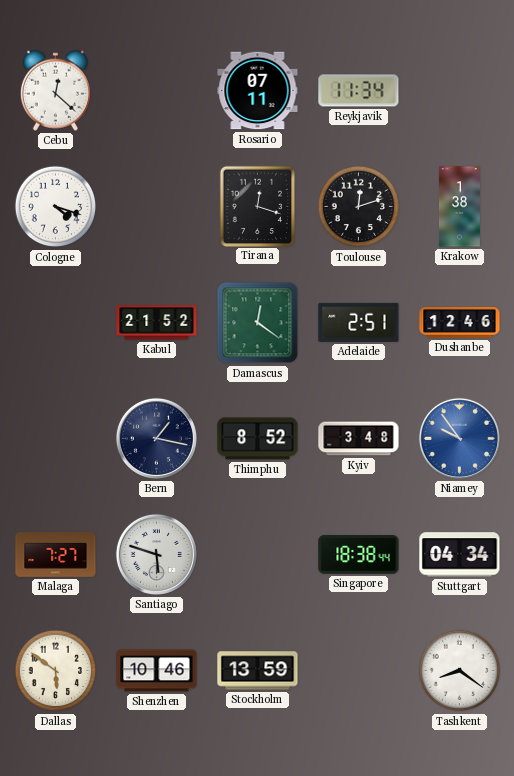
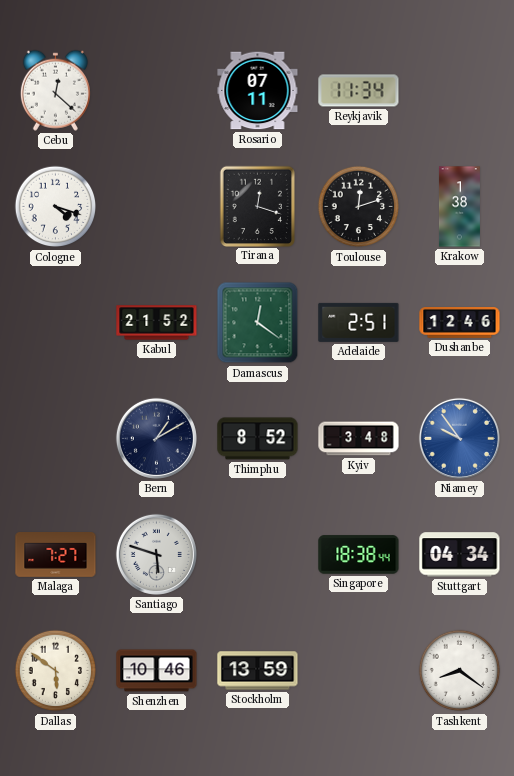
Bern: 1:17 -> 1:10 (156, 438)
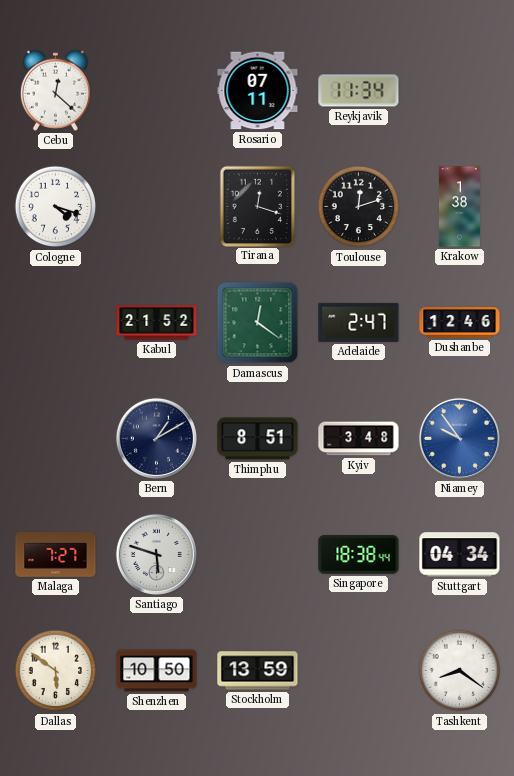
Adelaide: 2:51 -> 2:47 (359, 322)
Thimphu: 8:52 -> 8:51 (258, 439)
Shenzhen: 10:46 -> 10:50 (157, 671)
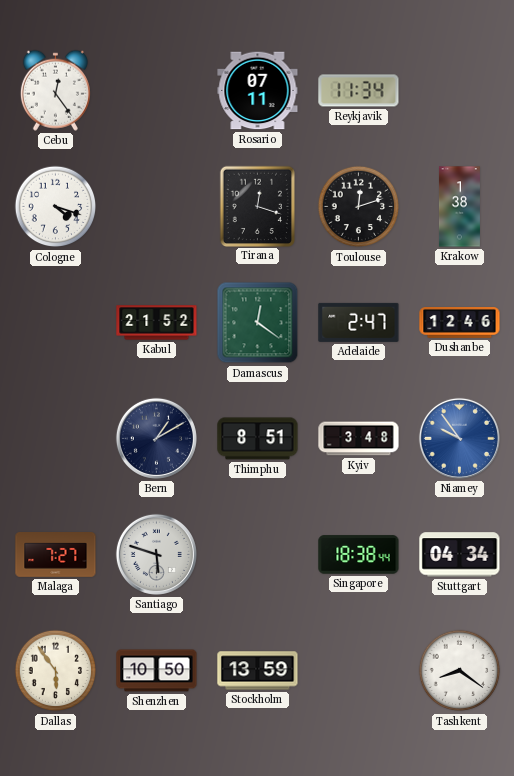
Cebu: 12:22 -> 12:24 (55, 90)
Dallas: 5:51 -> 5:54 (56, 671)
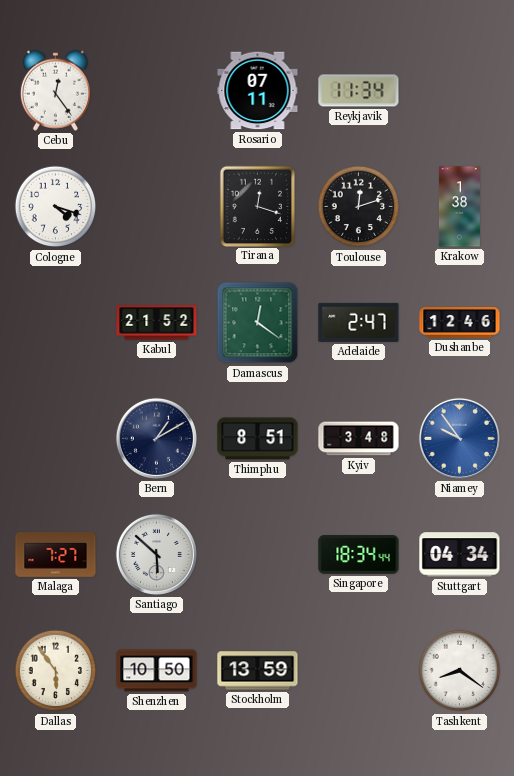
Santiago: 5:48 -> 5:52 (156, 554)
Singapore: 18:38 -> 18:34 (359, 555)
